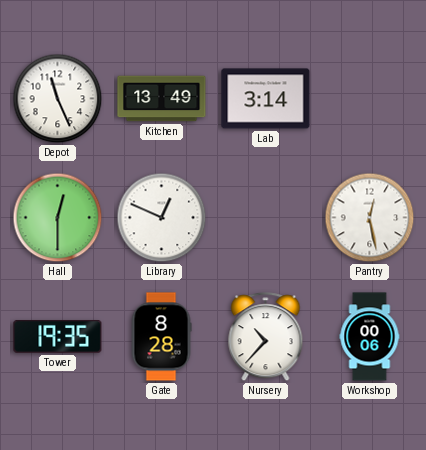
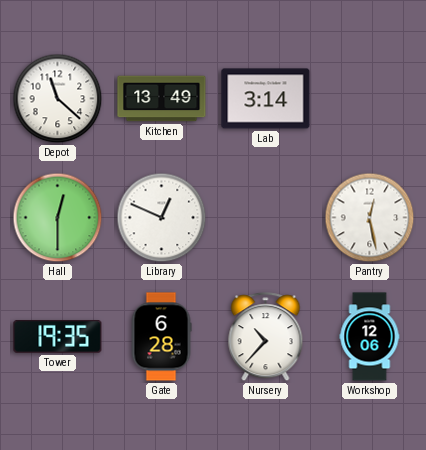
Depot: 11:26 -> 11:22 (58, 99)
Gate: 8:28 -> 6:28 (161, 337)
Workshop: 00:06 -> 12:06 (370, 337)
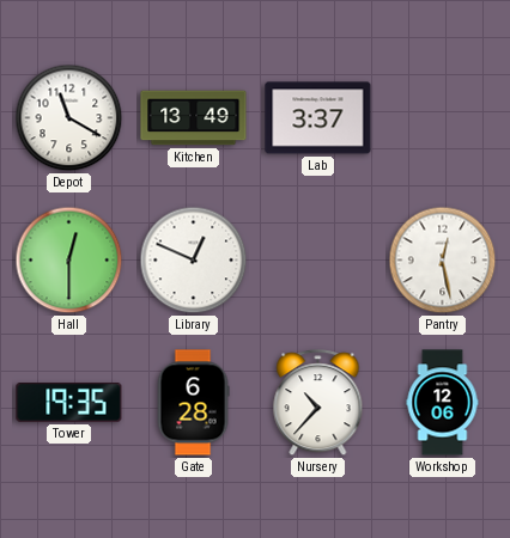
Depot: 11:22 -> 11:20 (69, 118)
Lab: 3:14 -> 3:37 (318, 118)
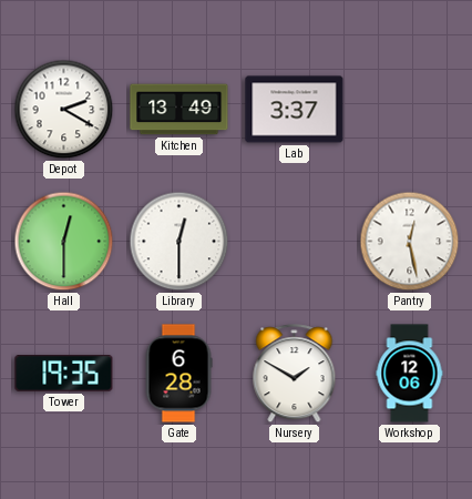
Depot: 11:20 -> 2:20 (64, 110)
Library: 12:49 -> 12:30 (179, 242)
Nursery: 10:37 -> 1:50 (295, 374)
